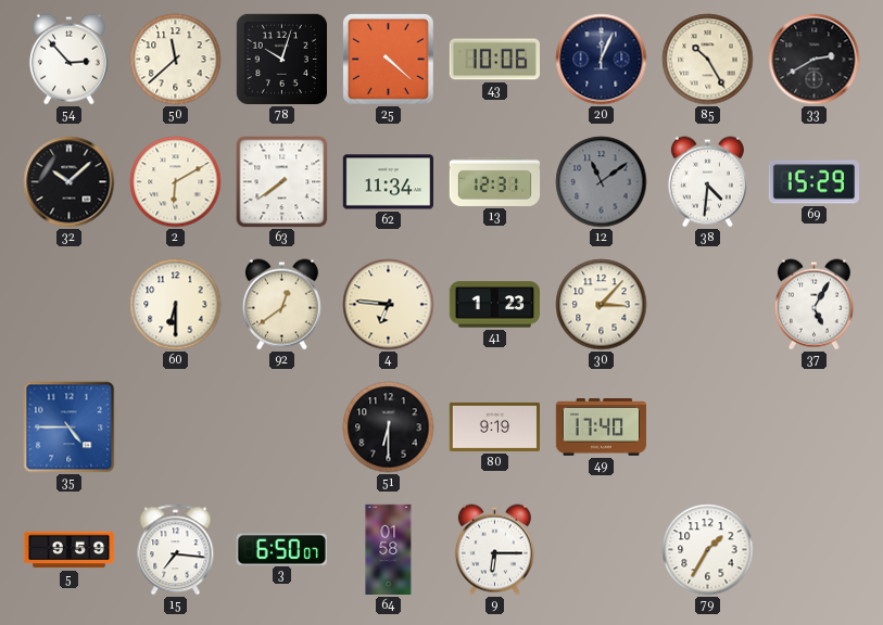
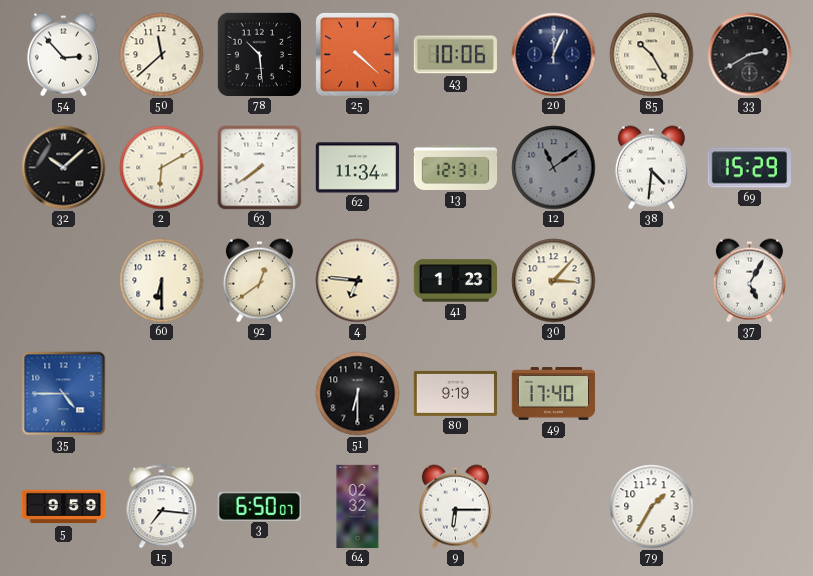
78: 10:03 -> 10:29 (259, 54)
64: 01:58 -> 02:32 (358, 507)
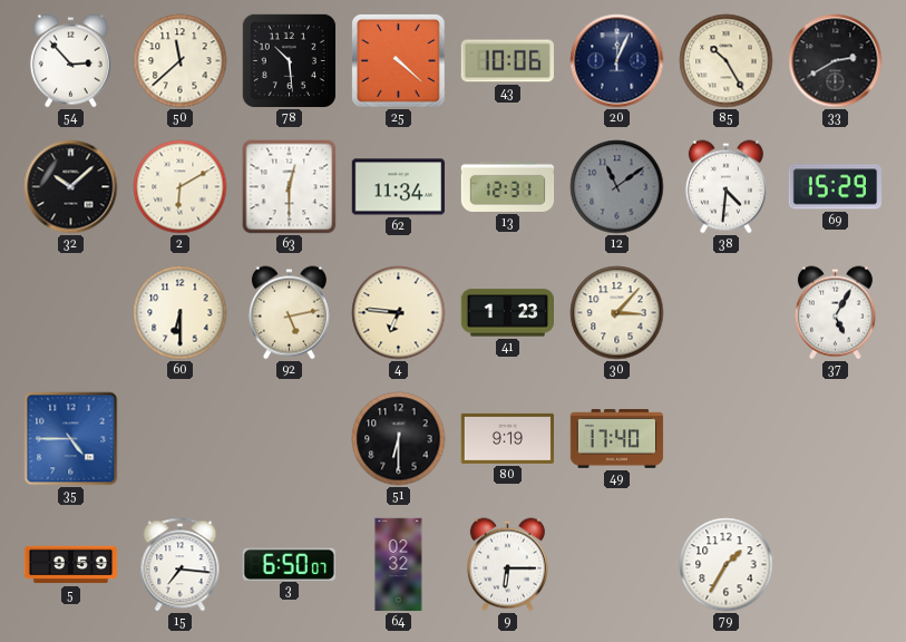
63: 7:39 -> 12:30 (290, 187)
92: 12:39 -> 5:13 (289, 313)
